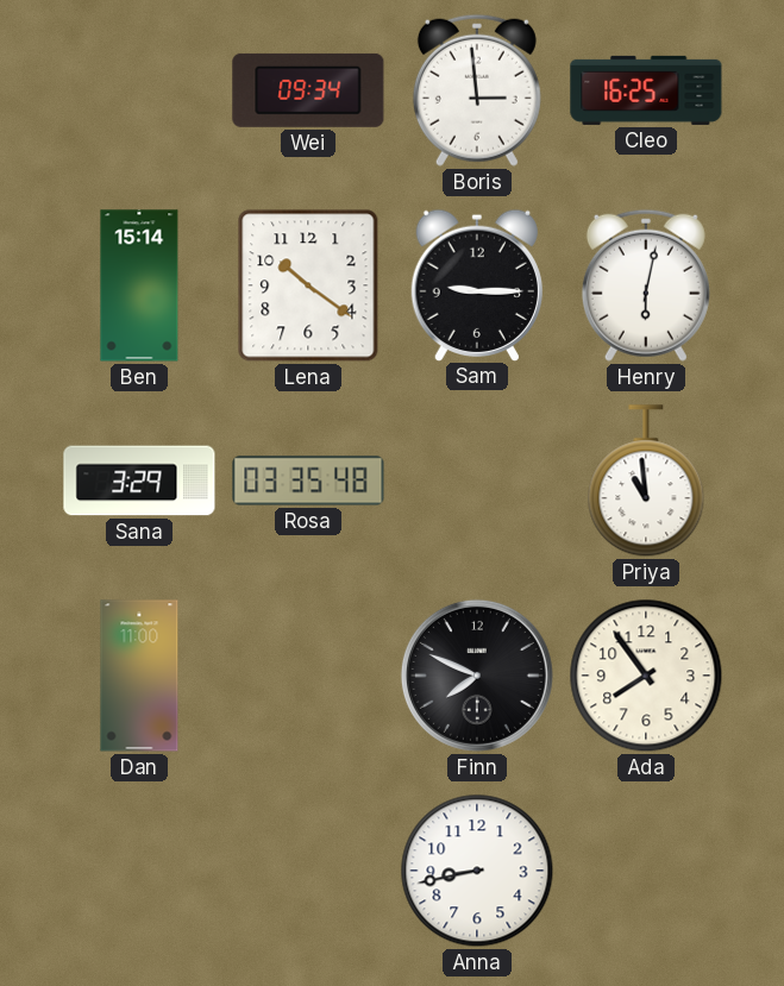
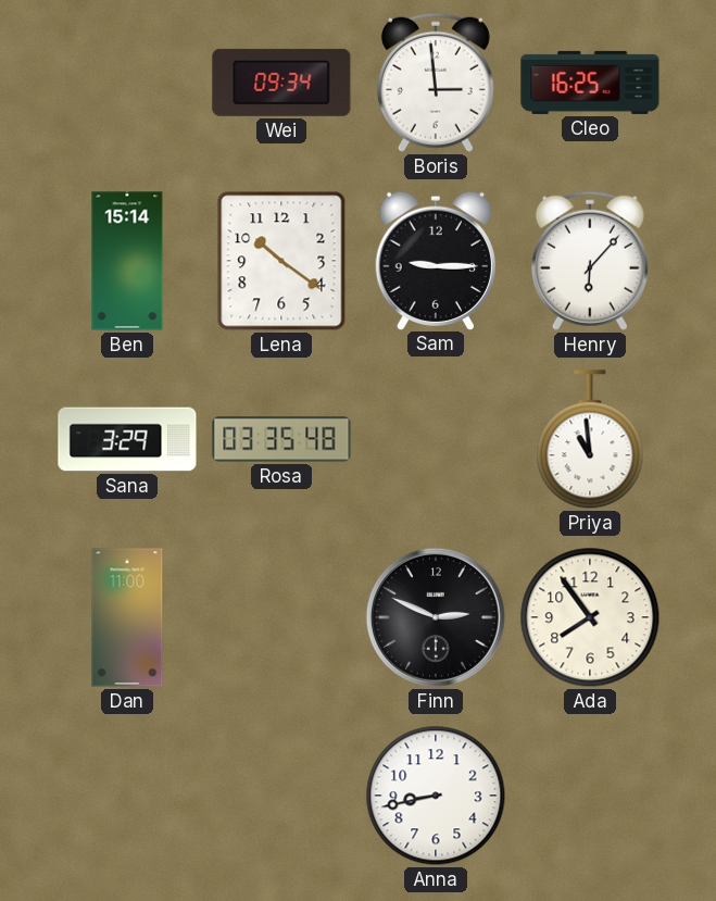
Henry: 6:02 -> 6:07 (590, 261)
Finn: 7:49 -> 2:49 (436, 617)
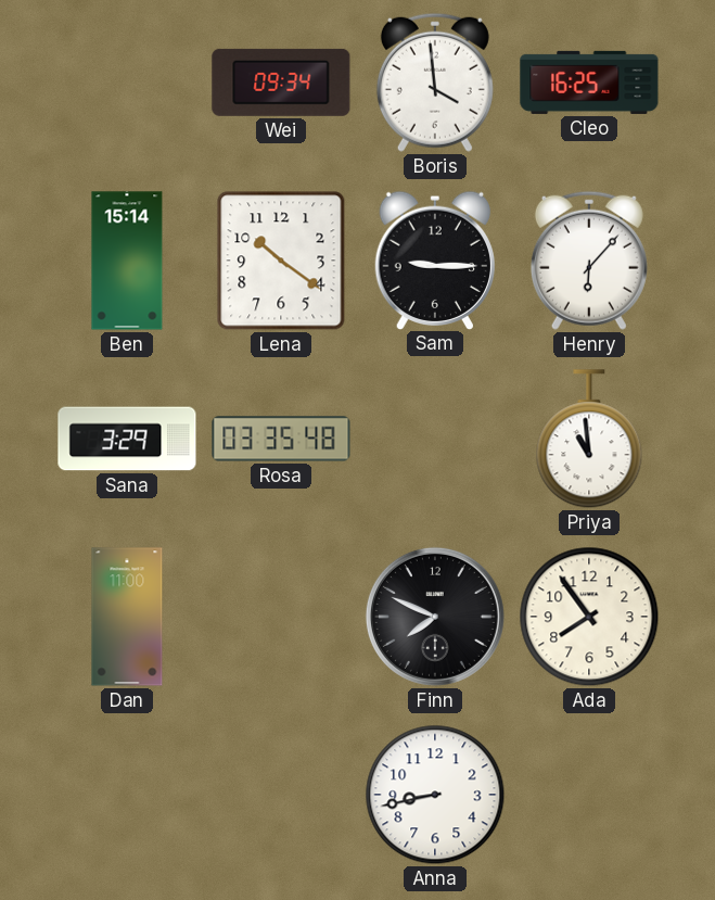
Boris: 2:59 -> 3:59 (435, 83)
Finn: 2:49 -> 7:49 (435, 617)
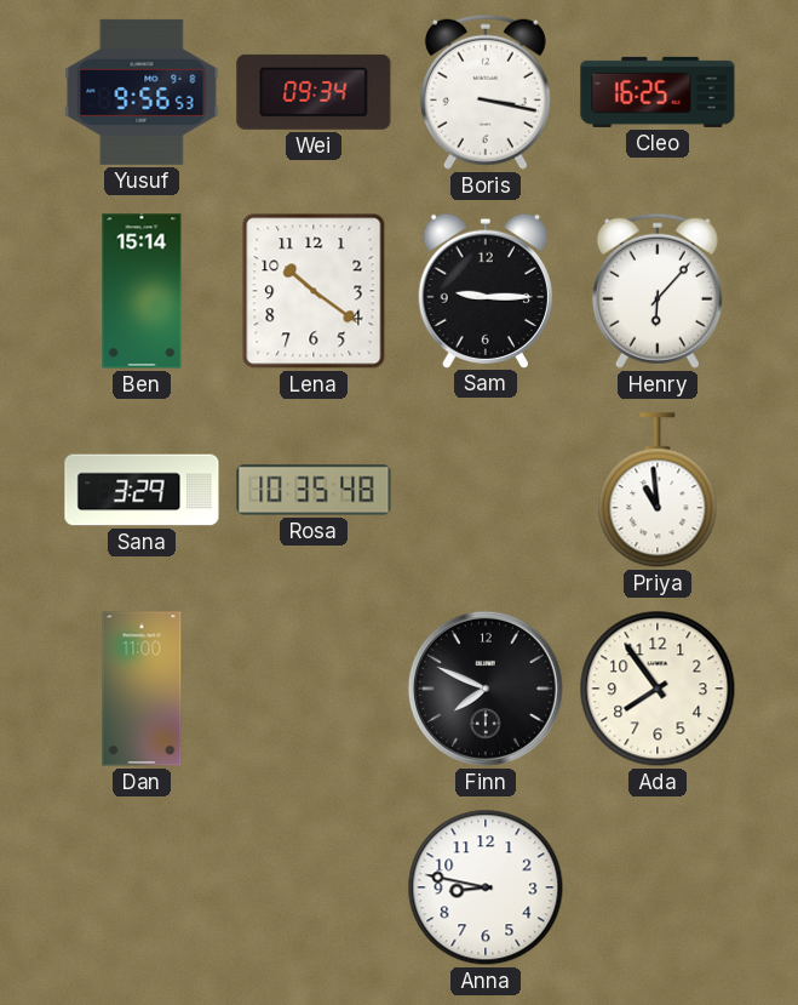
Yusuf: none -> 9:56 (142, 92)
Boris: 3:59 -> 3:17 (486, 92)
Rosa: 03:35 -> 10:35 (314, 490)
Anna: 8:43 -> 8:47 (486, 887)
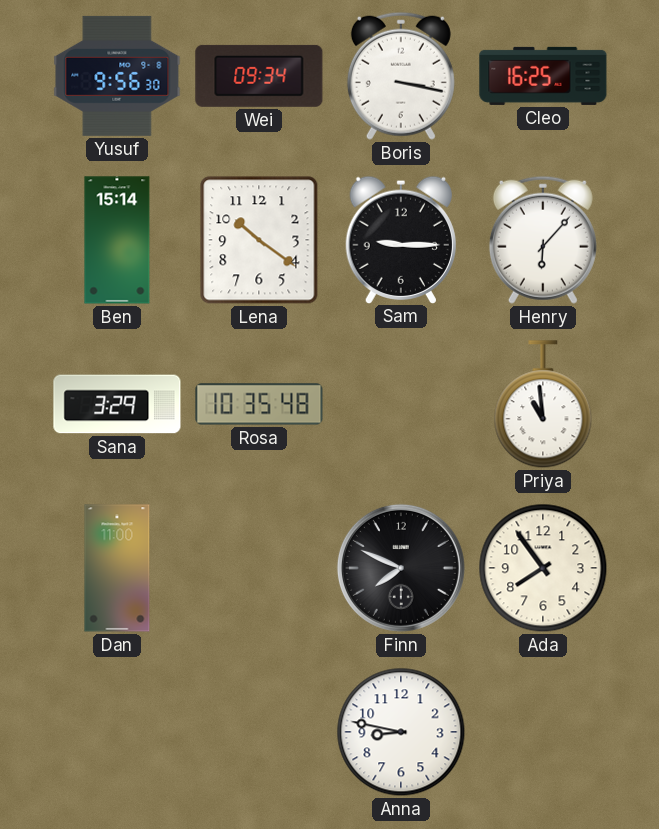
Yusuf: 9:56:53 -> 9:56:30 (117, 76)
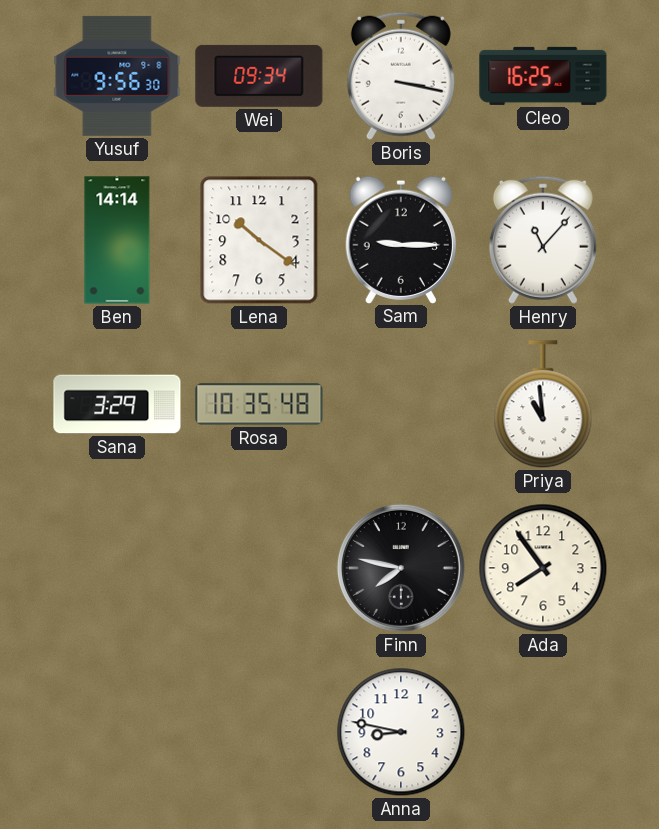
Ben: 15:14 -> 14:14 (117, 240)
Henry: 6:07 -> 11:07 (543, 240)
Dan: 11:00 -> none (117, 568)
Finn: 7:49 -> 7:47 (401, 568)
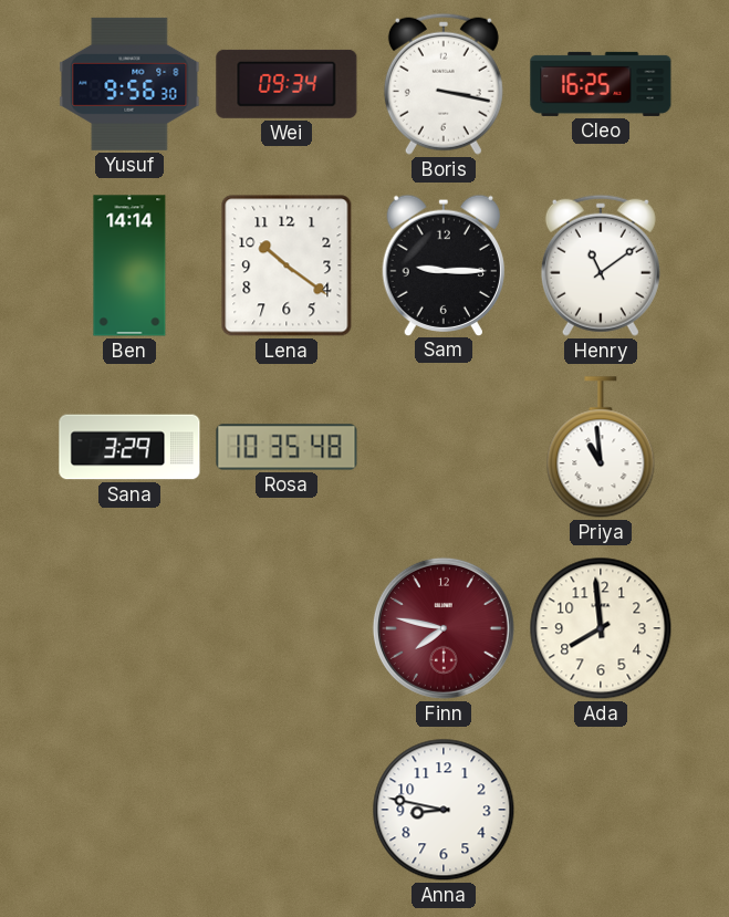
Henry: 11:07 -> 11:09 (601, 265)
Finn dial: black -> burgundy (444, 628)
Ada: 7:54 -> 7:59 (601, 628)
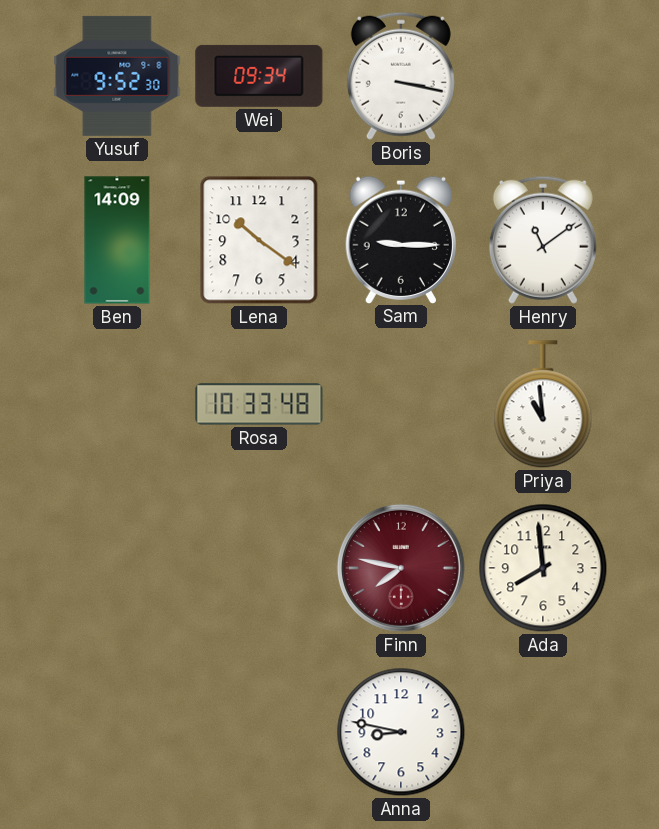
Yusuf: 9:56 -> 9:52 (117, 76)
Cleo: 16:25 -> none (601, 84)
Ben: 14:14 -> 14:09 (117, 240)
Sana: 3:29 -> none (129, 447)
Rosa: 10:35 -> 10:33 (259, 404)
